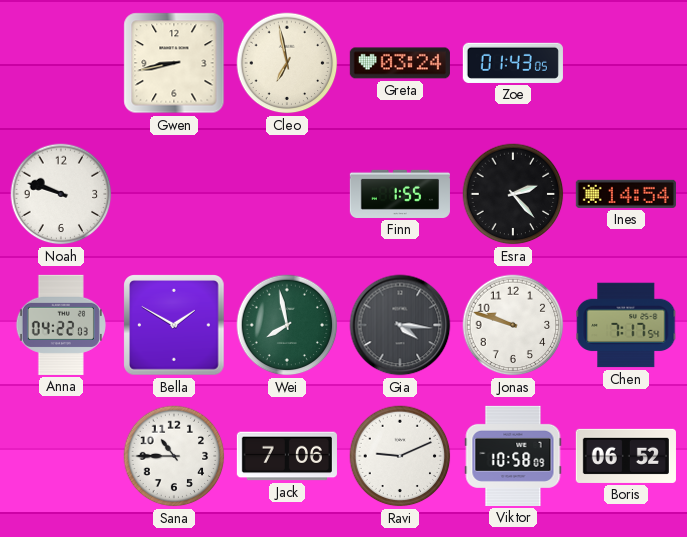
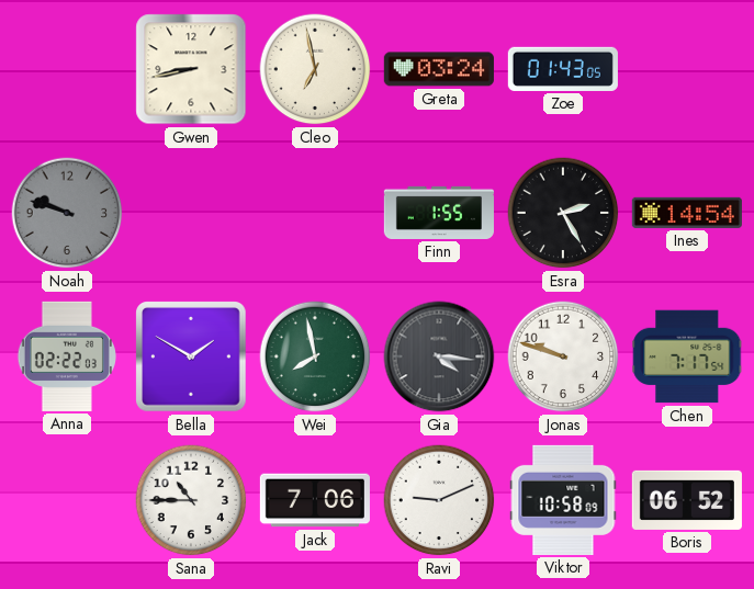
Noah dial: white -> grey (67, 213)
Esra: 2:23 -> 2:25 (563, 213)
Anna: 04:22 -> 02:22 (67, 356)
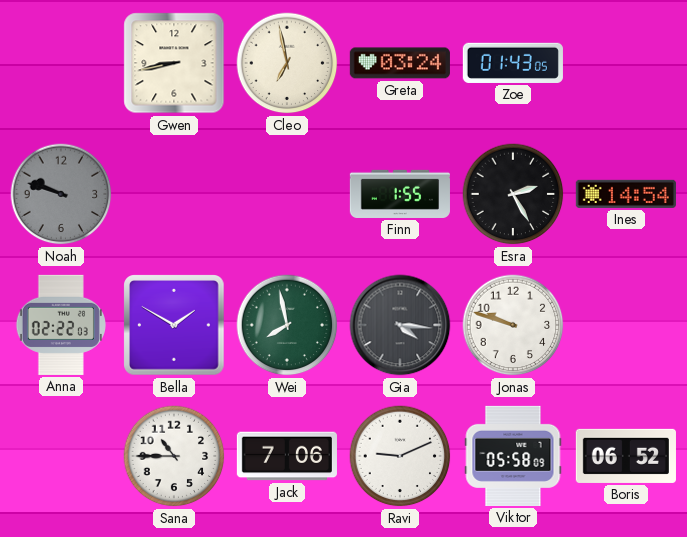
Chen: 7:17 -> none (687, 356)
Viktor: 10:58 -> 05:58 (513, 456)
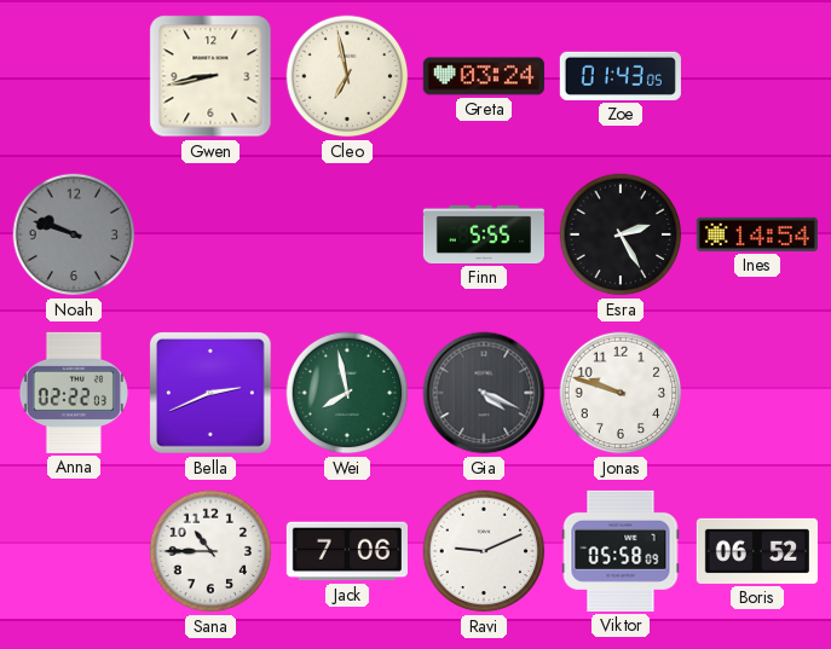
Finn: 1:55 -> 5:55 (484, 234)
Bella: 1:50 -> 2:41 (212, 394)
Gia: 4:16 -> 4:19 (484, 393)
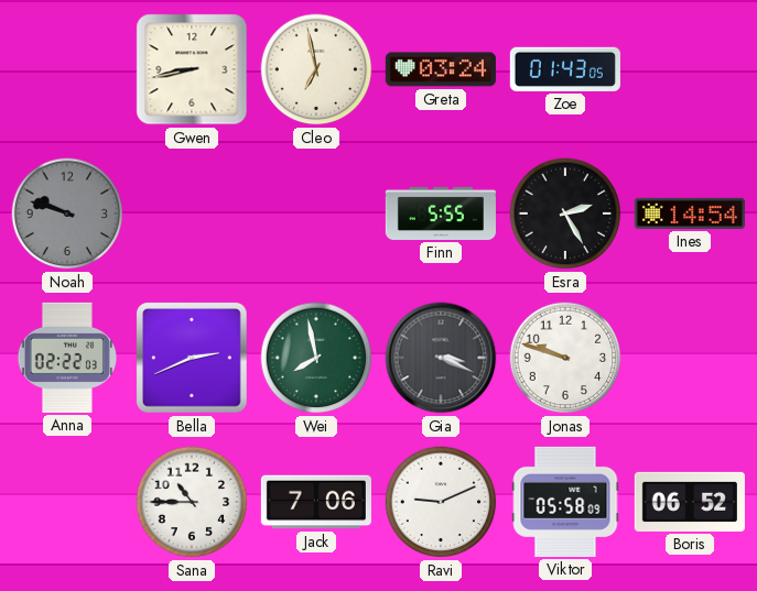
Gia: 4:19 -> 3:19 (441, 358)
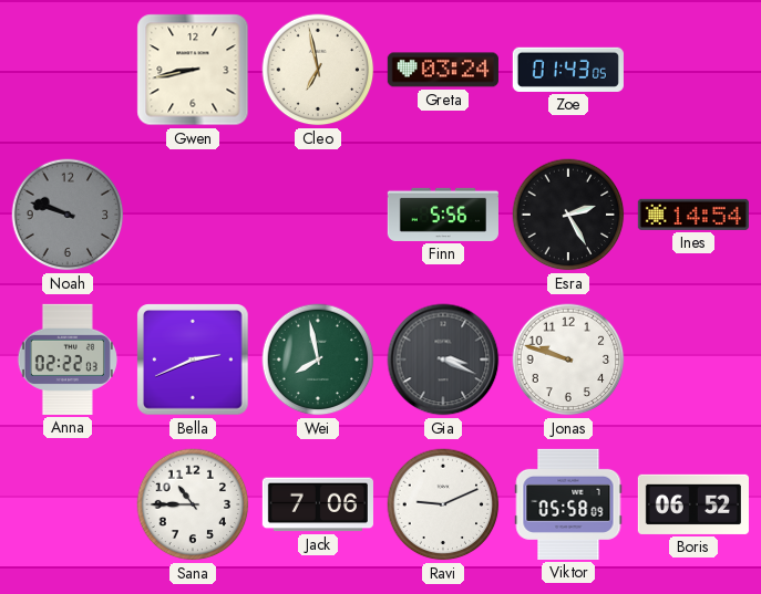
Finn: 5:55 -> 5:56 (443, 215)
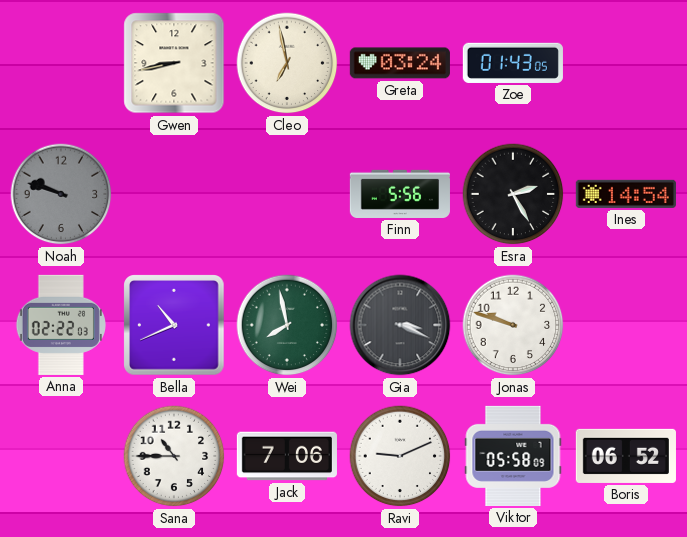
Bella: 2:41 -> 10:41 (175, 326)
